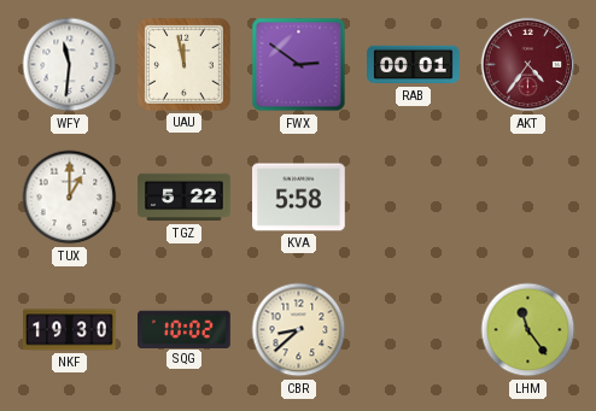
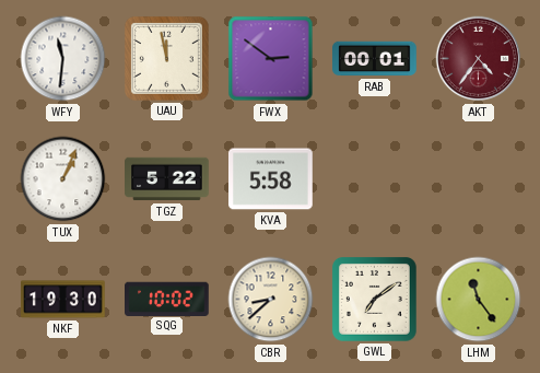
TUX: 1:00 -> 1:04 (63, 179)
GWL: none -> 7:09 (375, 300)
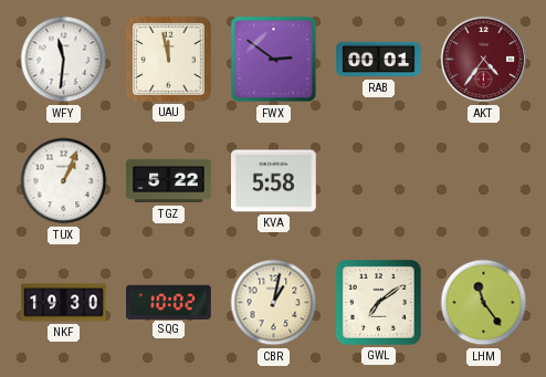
CBR: 8:38 -> 1:02 (274, 303)
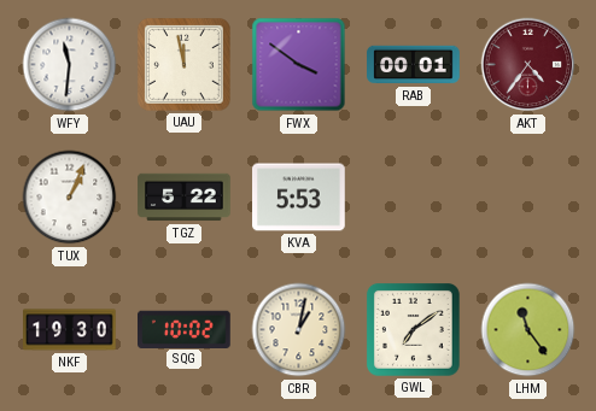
FWX: 2:51 -> 3:51 (299, 65)
KVA: 5:58 -> 5:53 (299, 198)
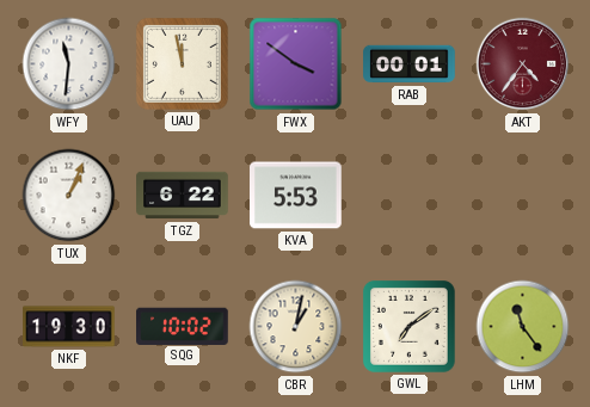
TGZ: 5:22 -> 6:22 (183, 196)
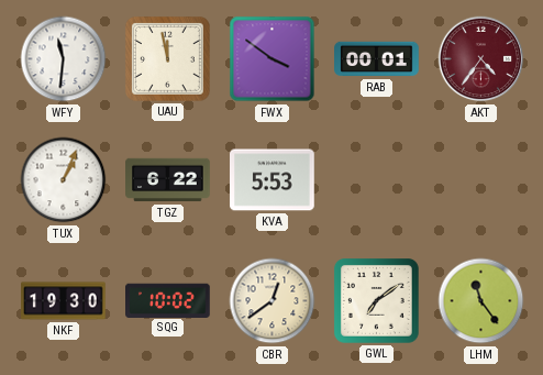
CBR: 1:02 -> 12:39 (273, 301)
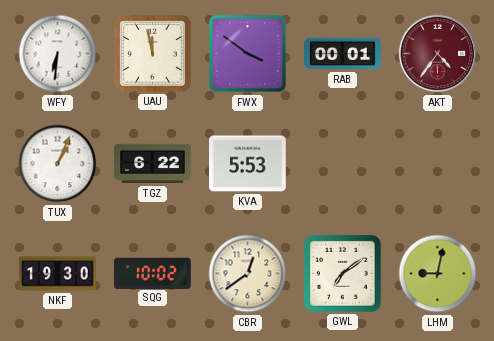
WFY: 11:31 -> 6:31 (58, 54)
LHM: 11:24 -> 9:02 (438, 274)
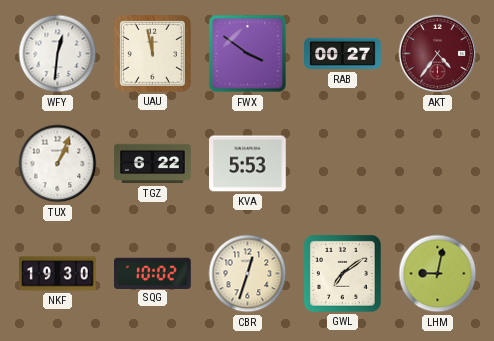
WFY: 6:31 -> 12:31 (58, 54)
RAB: 00:01 -> 00:27 (343, 54)
CBR: 12:39 -> 12:33 (248, 274)
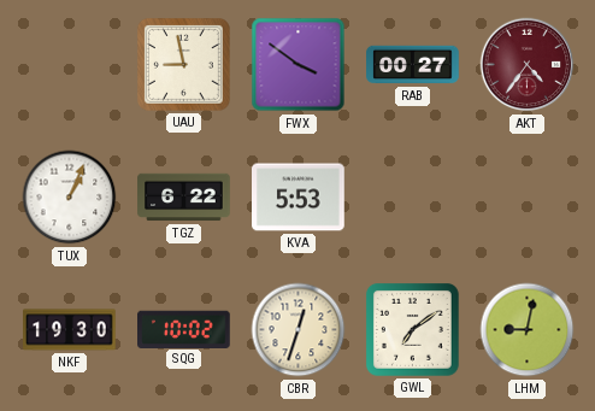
WFY: 12:31 -> none (58, 54)
UAU: 11:58 -> 8:58 (184, 65)
